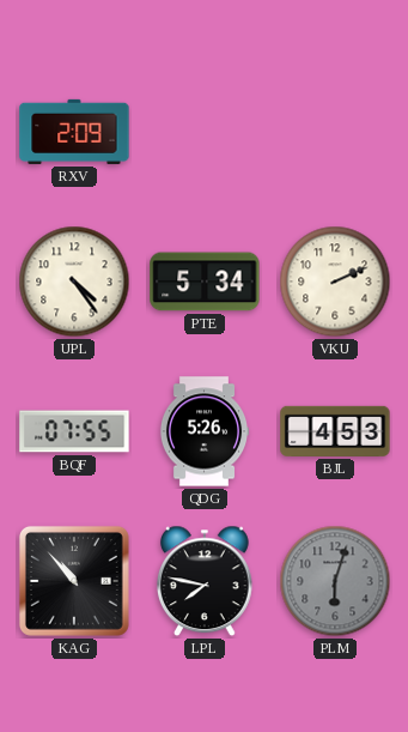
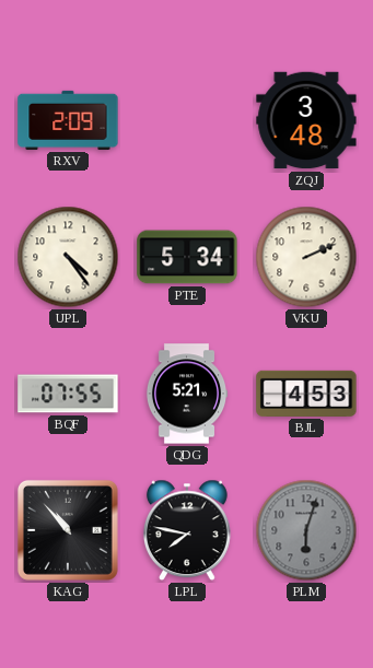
ZQJ: none -> 3:48 (306, 120)
QDG: 5:26 -> 5:21 (187, 394)
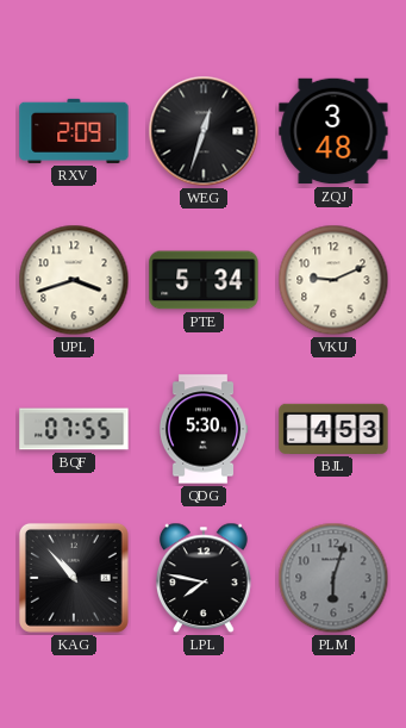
WEG: none -> 12:33 (204, 131)
UPL: 4:24 -> 3:42 (74, 280)
VKU: 2:11 -> 9:11 (333, 280)
QDG: 5:21 -> 5:30 (204, 429)
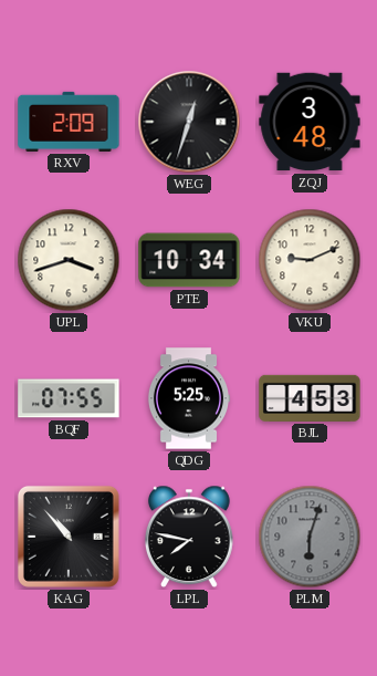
PTE: 5:34 -> 10:34 (189, 260)
QDG: 5:30 -> 5:25 (189, 398)
